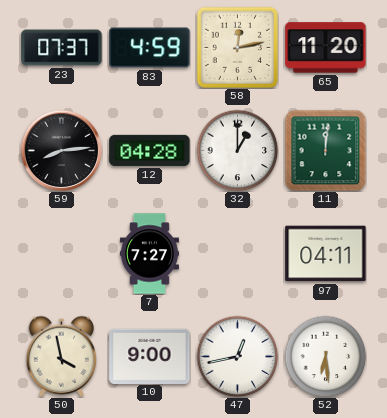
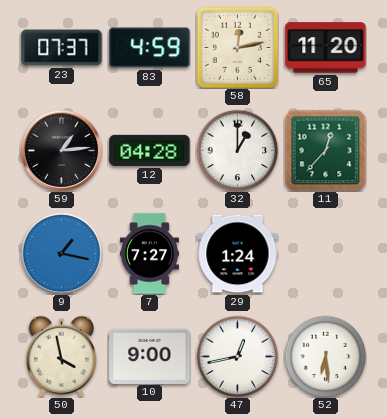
59: 8:14 -> 1:14 (61, 150)
11: 12:01 -> 12:37 (325, 150)
9: none -> 1:17 (61, 253)
29: none -> 1:24 (238, 254)
97: 04:11 -> none (326, 254)
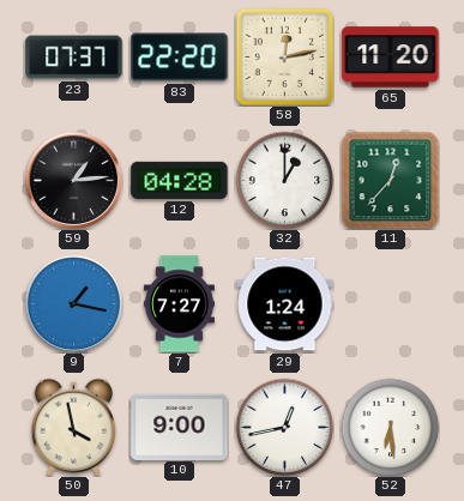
83: 4:59 -> 22:20 (180, 58)
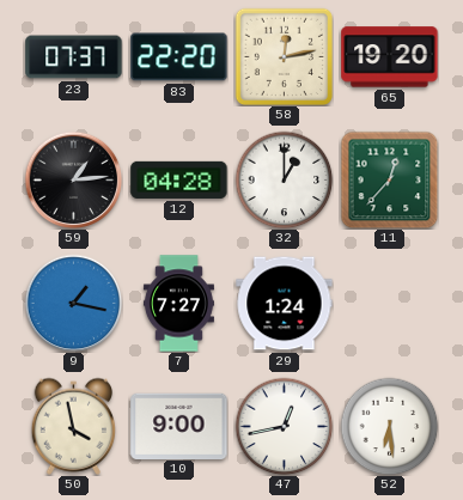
65: 11:20 -> 19:20 (390, 57)
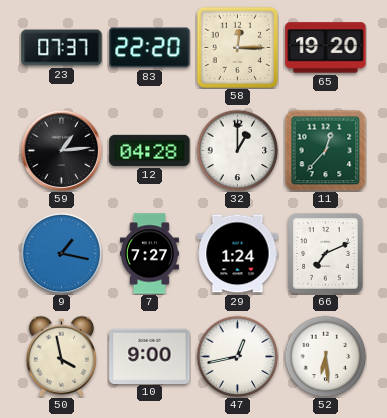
58: 12:13 -> 12:15 (237, 47)
66: none -> 7:11 (326, 254)
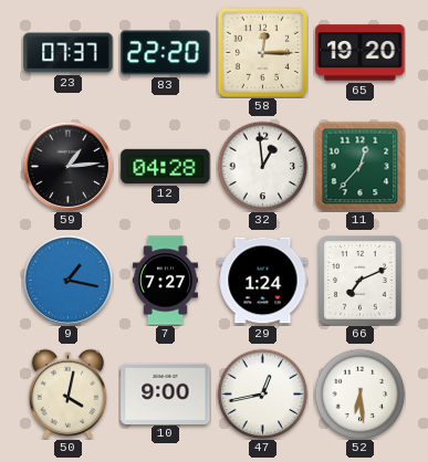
32: 1:00 -> 12:59 (262, 166)
50: 3:58 -> 4:02 (69, 393)
